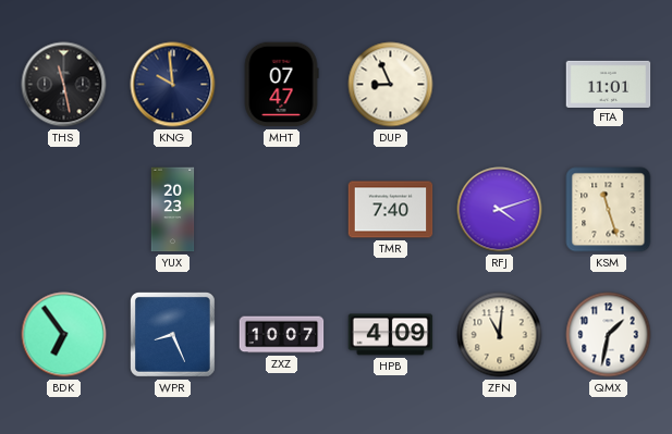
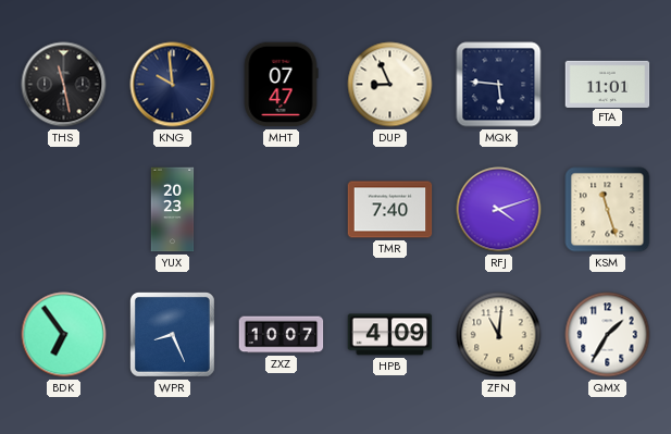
MQK: none -> 5:46 (499, 85)
QMX: 1:32 -> 1:35 (608, 335)
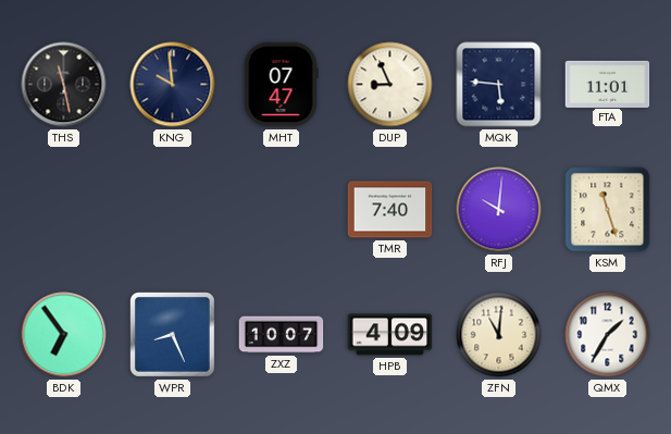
YUX: 20:23 -> none (173, 210)
RFJ: 4:12 -> 10:01 (499, 210)
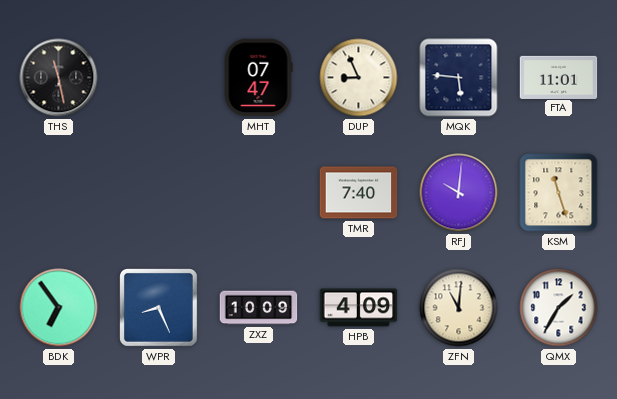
KNG: 9:59 -> none (173, 85)
ZXZ: 10:07 -> 10:09 (259, 308)
